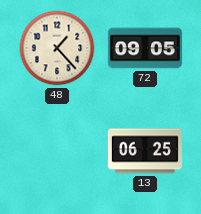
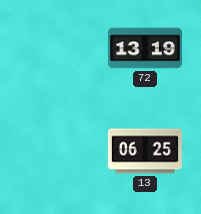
48: 1:23 -> none (57, 48)
72: 09:05 -> 13:19 (145, 48)
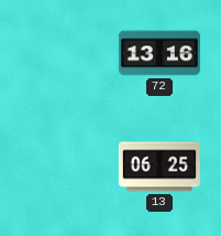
72: 13:19 -> 13:16 (159, 53)
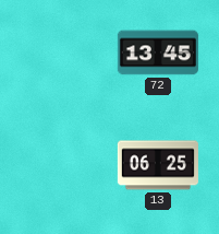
72: 13:16 -> 13:45 (158, 52)
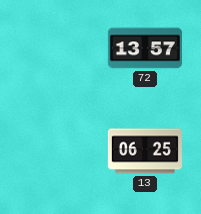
72: 13:45 -> 13:57 (145, 48)
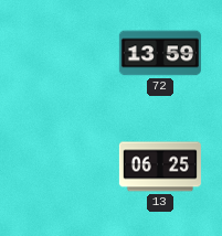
72: 13:57 -> 13:59 (160, 53)
